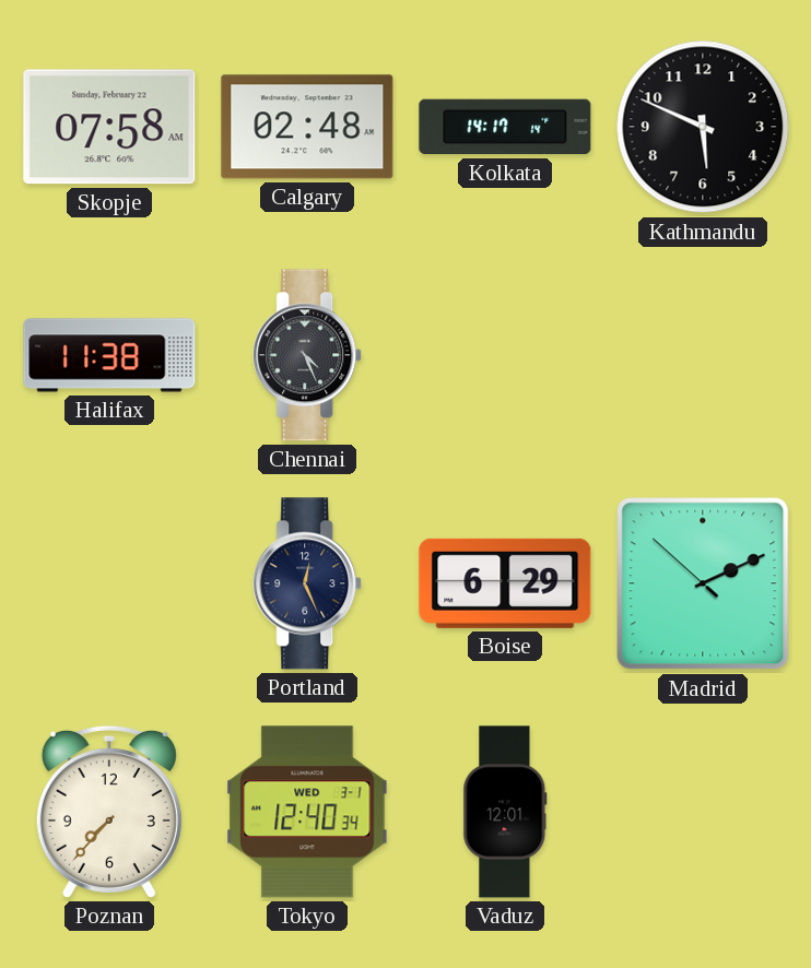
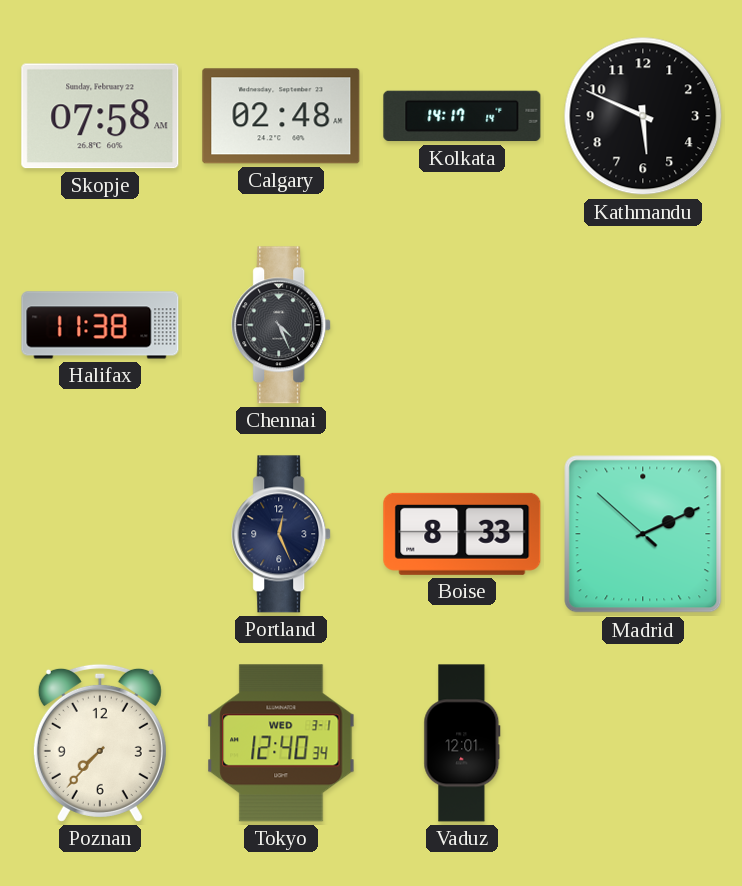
Boise: 6:29 -> 8:33 (462, 534)
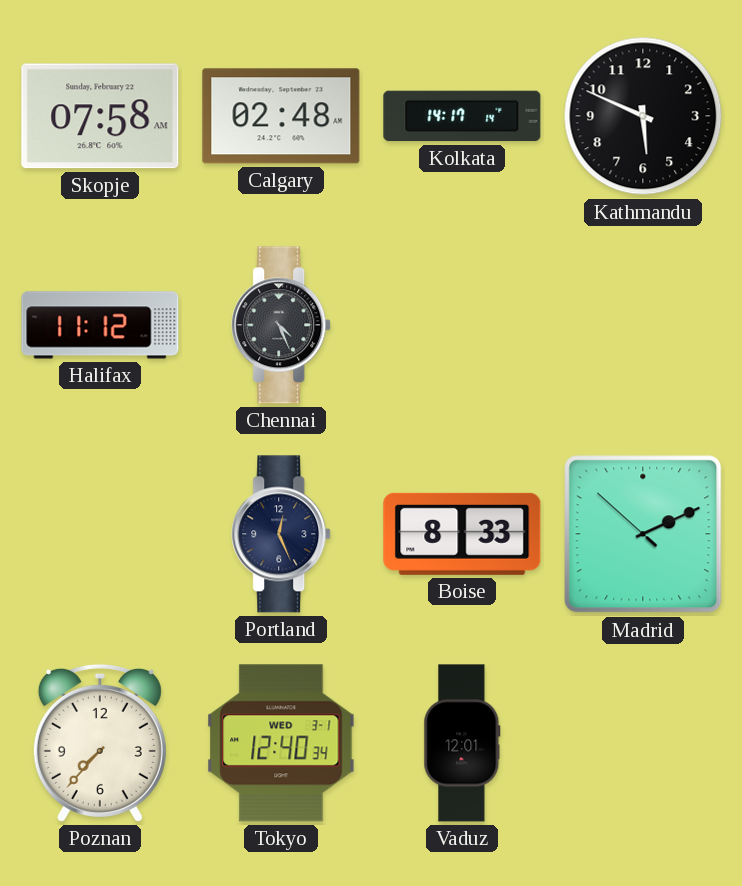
Halifax: 11:38 -> 11:12 (100, 325)
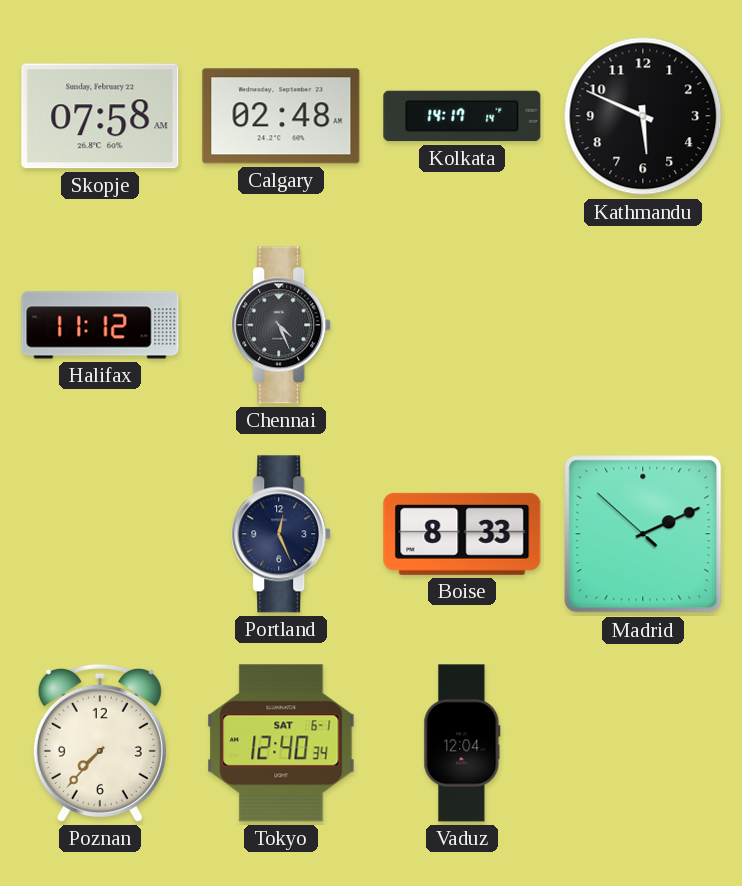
Tokyo date: WED 3-1 -> SAT 6-1 (281, 743)
Vaduz: 12:01 -> 12:04 (462, 743)
